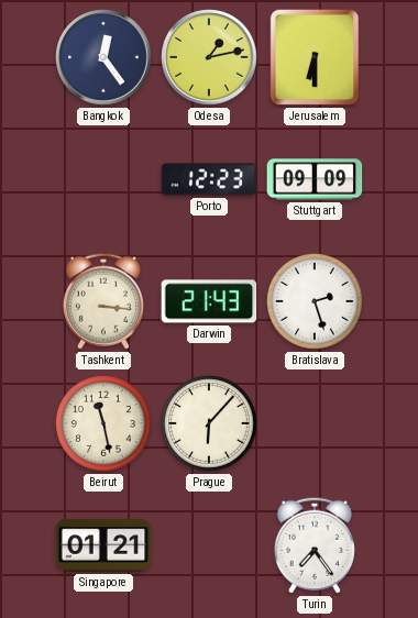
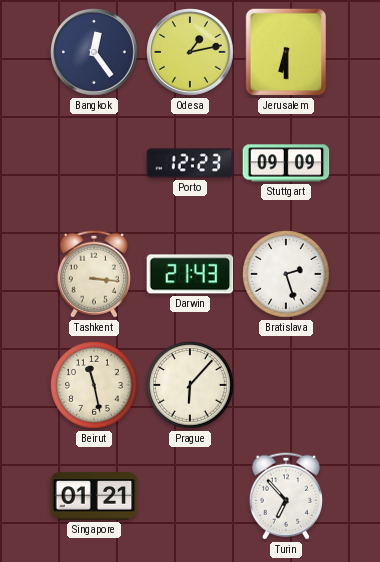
Turin: 7:24 -> 6:53 (286, 496)
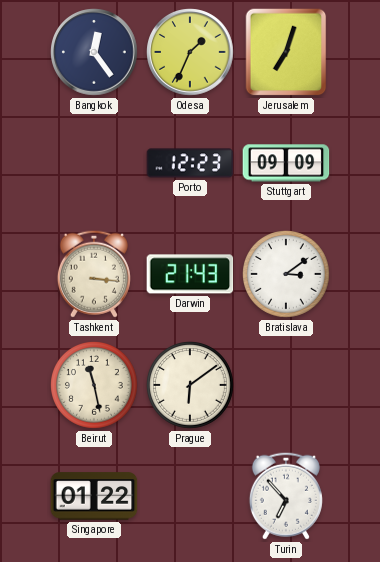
Odesa: 1:13 -> 1:34 (190, 52)
Jerusalem: 6:30 -> 7:03 (286, 52)
Bratislava: 2:27 -> 3:09 (287, 275)
Prague: 6:07 -> 6:09 (191, 386)
Singapore: 01:21 -> 01:22 (94, 496)
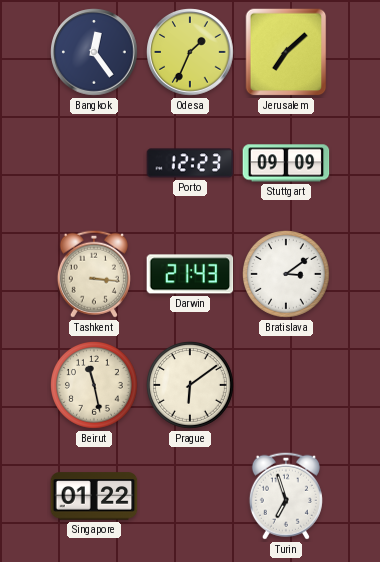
Jerusalem: 7:03 -> 7:08 (286, 52)
Turin: 6:53 -> 6:57 (286, 496)
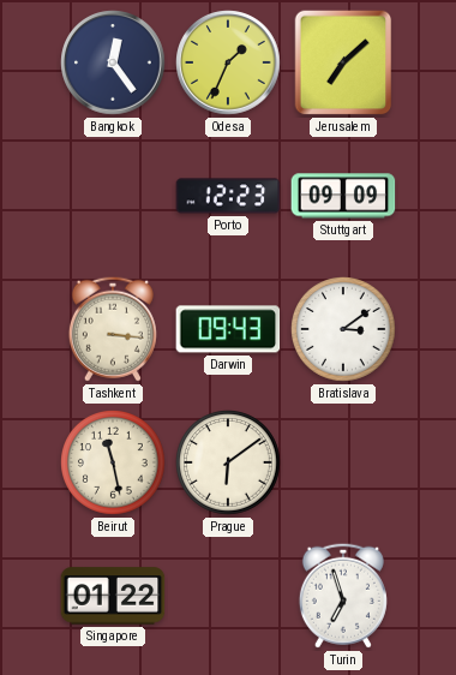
Darwin: 21:43 -> 09:43 (228, 329)
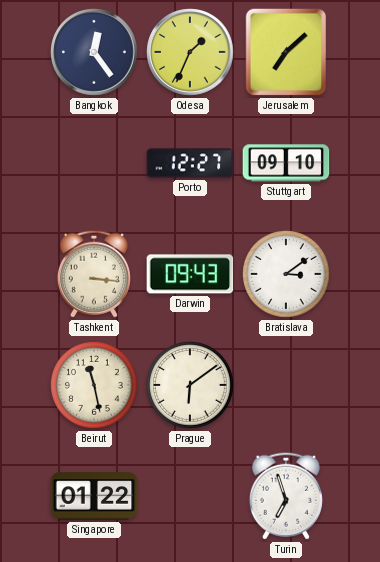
Porto: 12:23 -> 12:27 (190, 163)
Stuttgart: 09:09 -> 09:10 (286, 163)
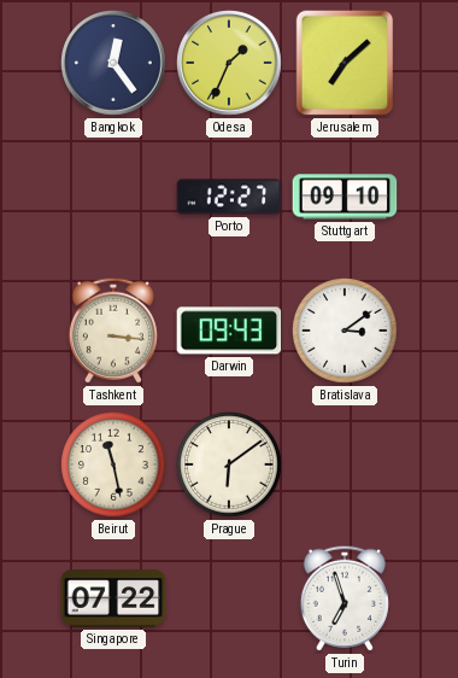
Singapore: 01:22 -> 07:22 (113, 598)
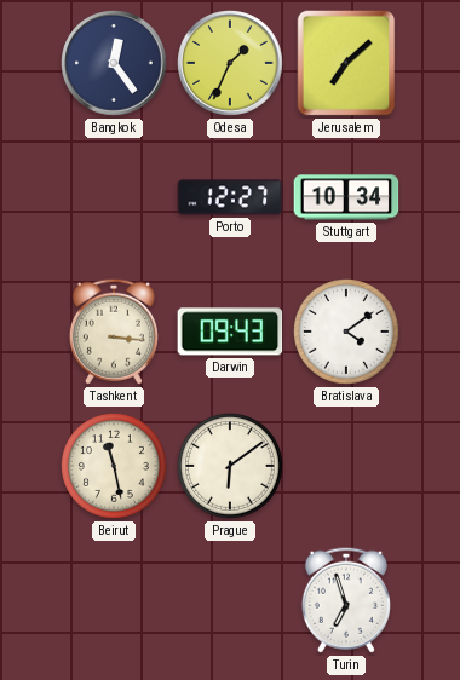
Stuttgart: 09:10 -> 10:34 (346, 197)
Bratislava: 3:09 -> 4:09 (347, 333)
Singapore: 07:22 -> none (113, 598)
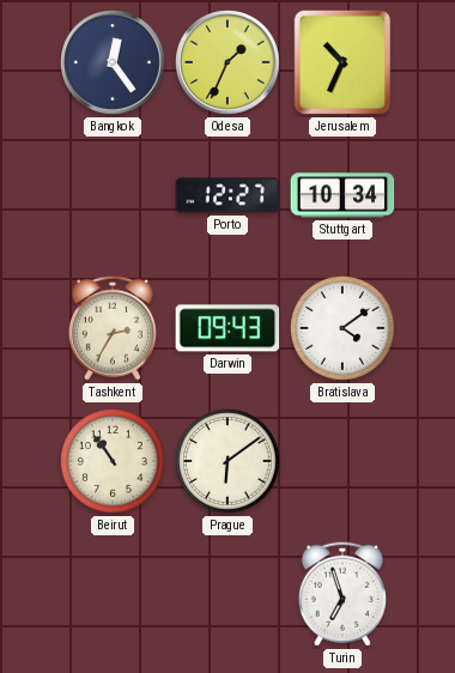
Jerusalem: 7:08 -> 10:34 (342, 62)
Tashkent: 3:16 -> 2:35 (113, 328)
Beirut: 11:28 -> 10:54 (114, 462)
